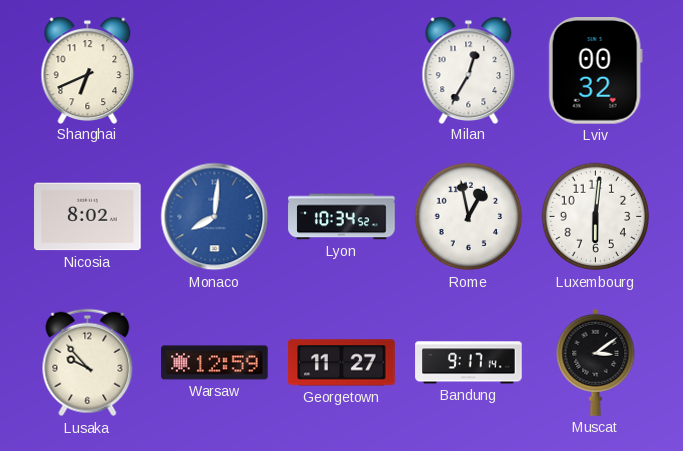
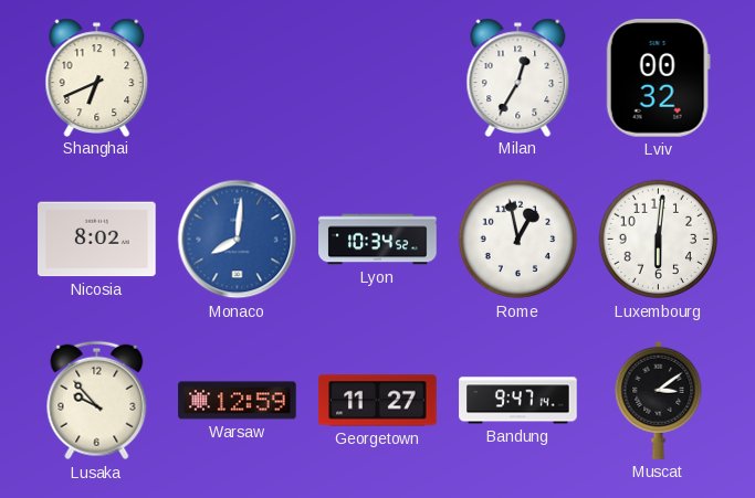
Bandung: 9:17 -> 9:47 (518, 401)
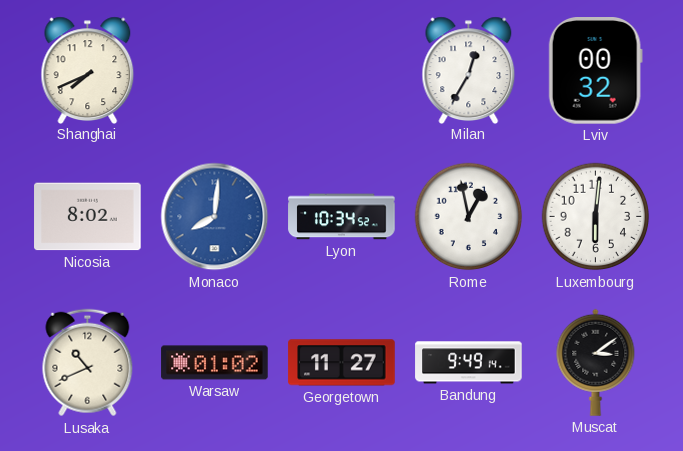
Shanghai: 6:41 -> 7:41 (88, 70)
Lusaka: 9:53 -> 10:41 (88, 363)
Warsaw: 12:59 -> 01:02 (215, 363)
Bandung: 9:47 -> 9:49 (469, 363)
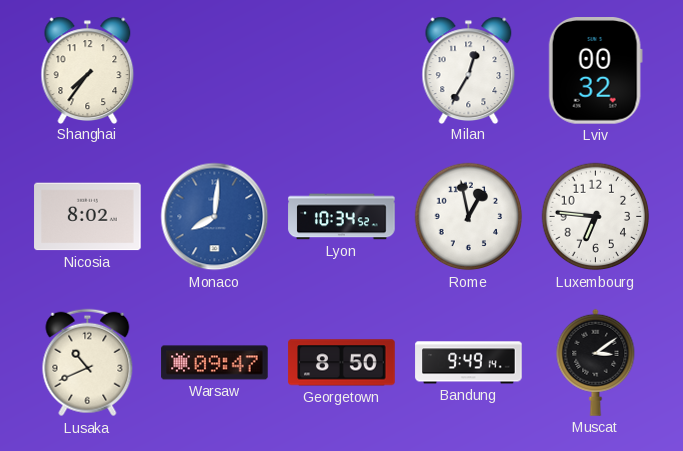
Shanghai: 7:41 -> 7:36 (88, 70)
Luxembourg: 6:01 -> 6:46 (596, 217)
Warsaw: 01:02 -> 09:47 (215, 363)
Georgetown: 11:27 -> 8:50 (342, 363)
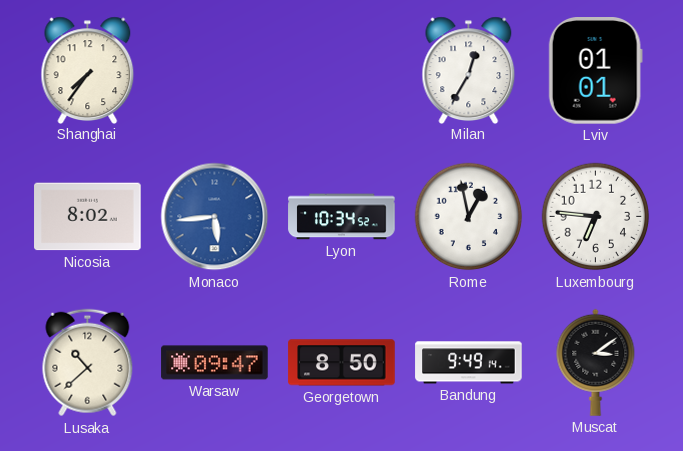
Lviv: 00:32 -> 01:01 (595, 71)
Monaco: 8:01 -> 5:44 (215, 217)
Lusaka: 10:41 -> 10:38 (88, 363)
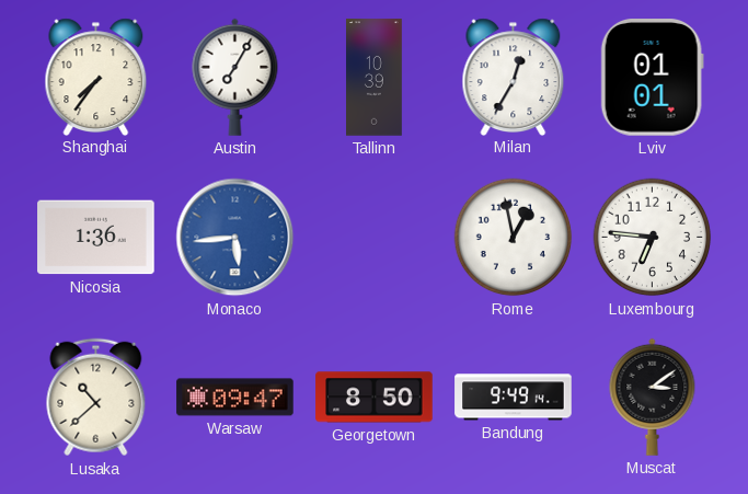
Austin: none -> 7:05 (235, 77)
Tallinn: none -> 10:39 (375, 78)
Nicosia: 8:02 -> 1:36 (96, 238)
Lyon: 10:34 -> none (342, 217)
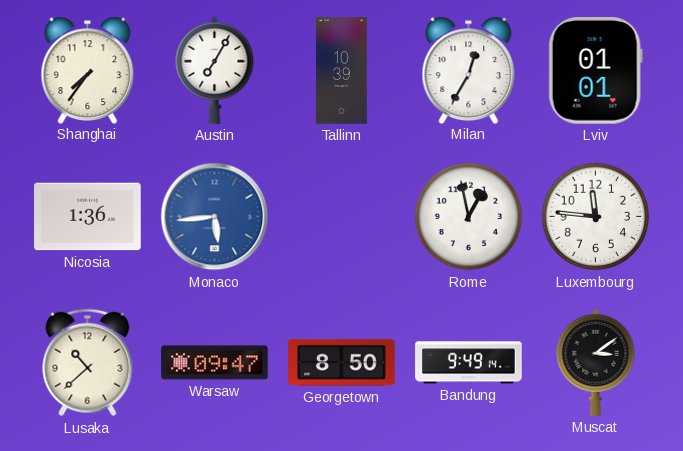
Luxembourg: 6:46 -> 11:46 (596, 217)
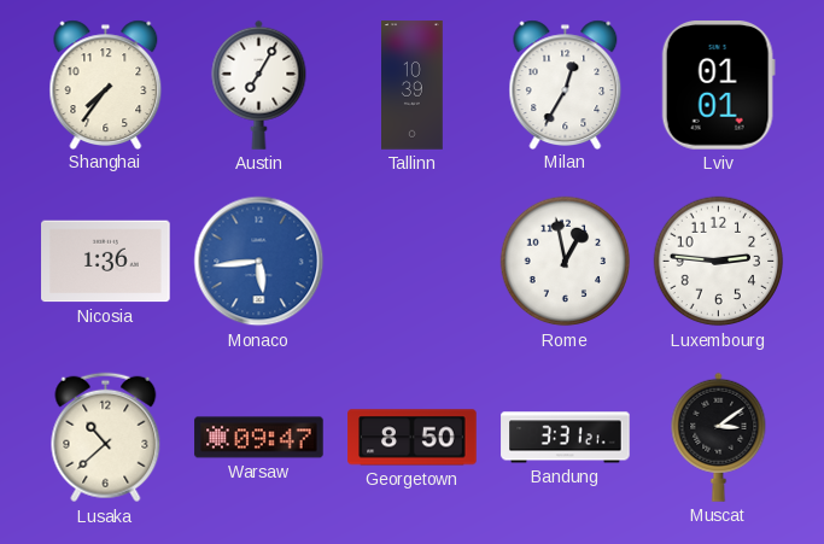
Luxembourg: 11:46 -> 2:46 (719, 262)
Bandung: 9:49 -> 3:31 (566, 438)
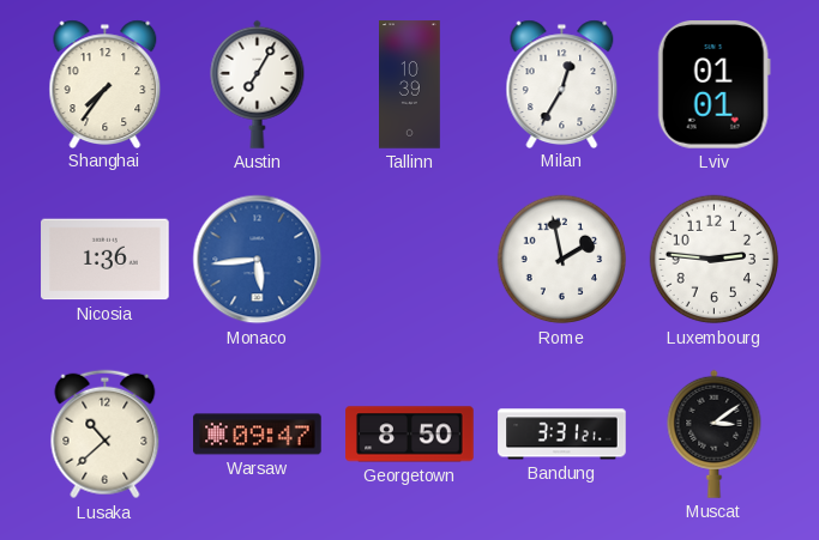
Rome: 12:58 -> 1:58 (562, 260)
